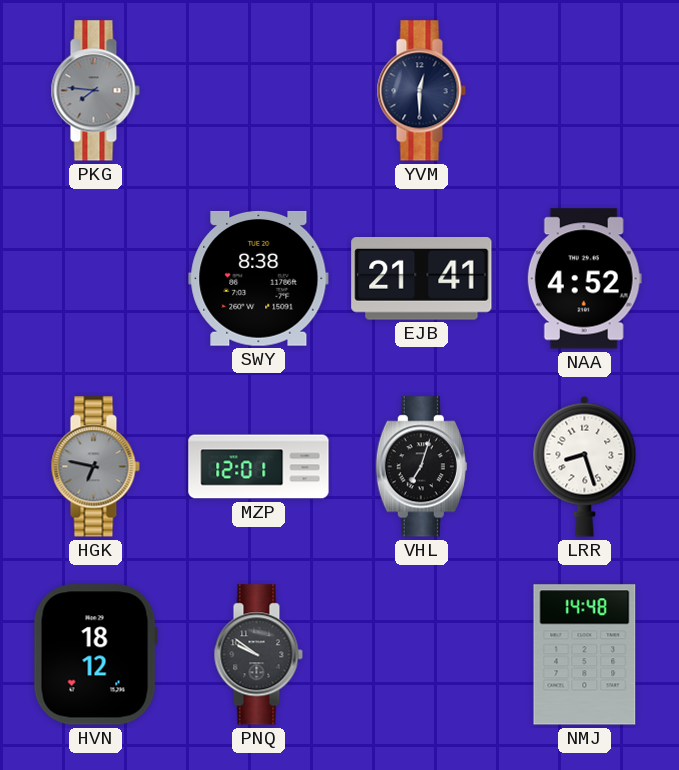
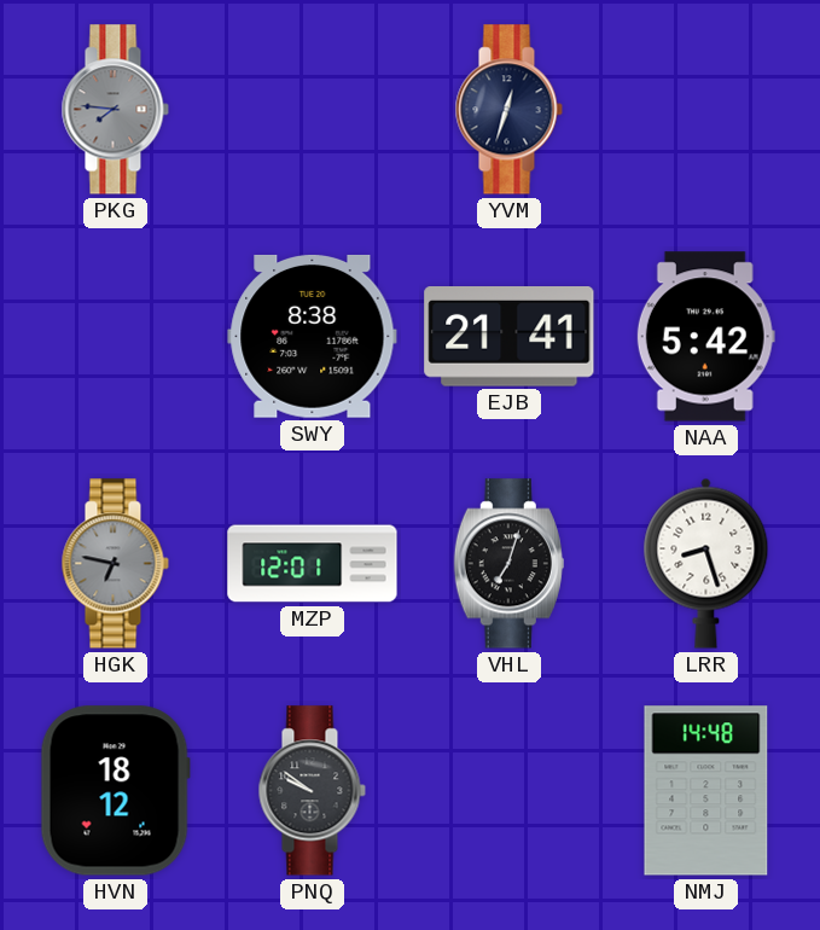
YVM: 12:30 -> 12:33 (508, 110)
NAA: 4:52 -> 5:42 (705, 337)
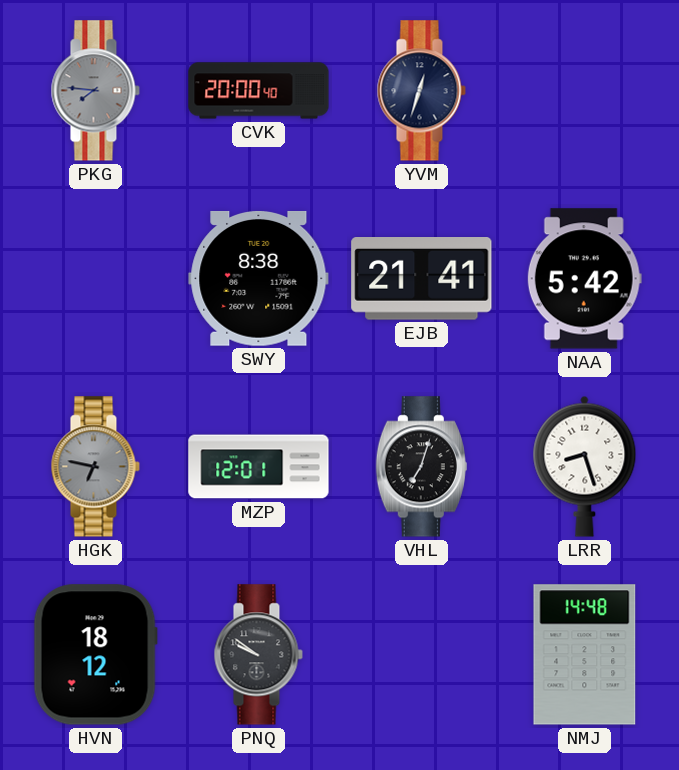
CVK: none -> 20:00 (259, 91)
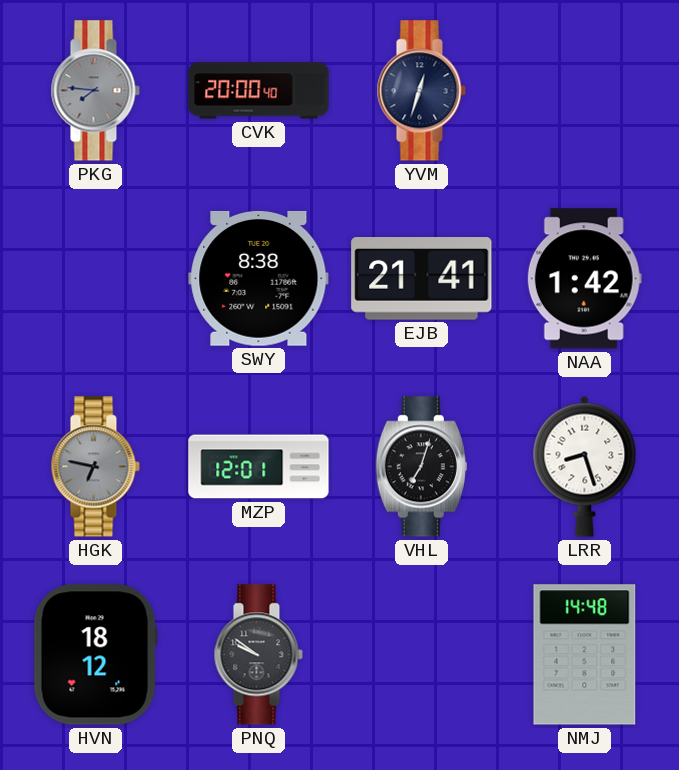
NAA: 5:42 -> 1:42 (584, 279)
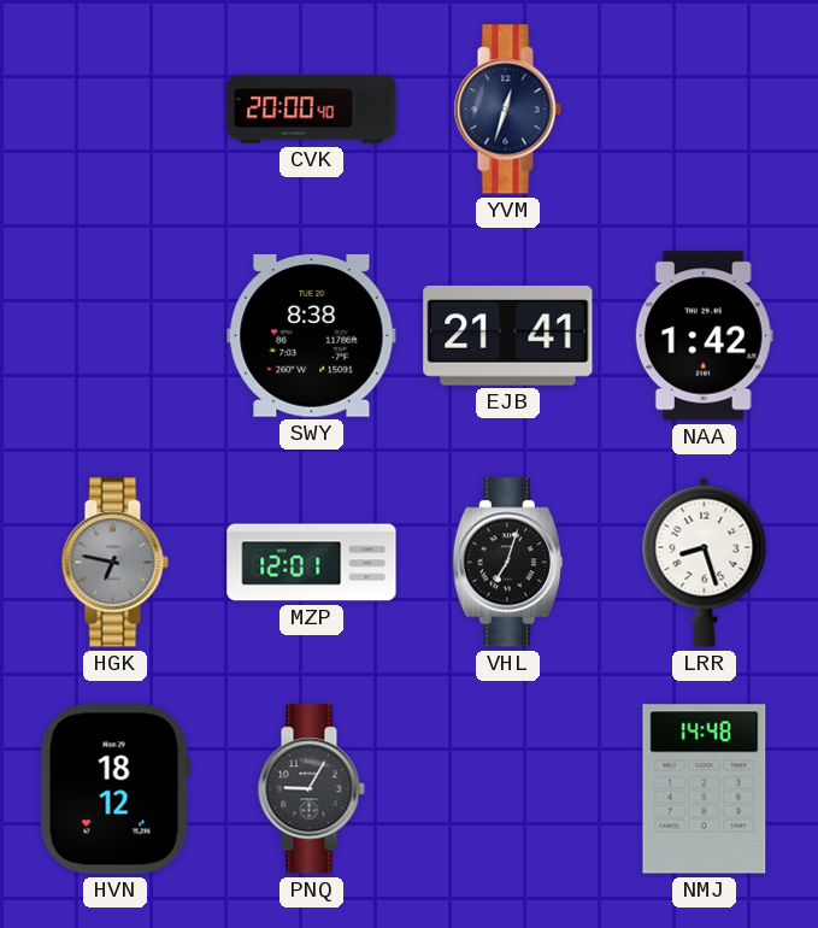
PKG: 7:46 -> none (95, 91)
PNQ: 9:51 -> 9:05 (311, 789)
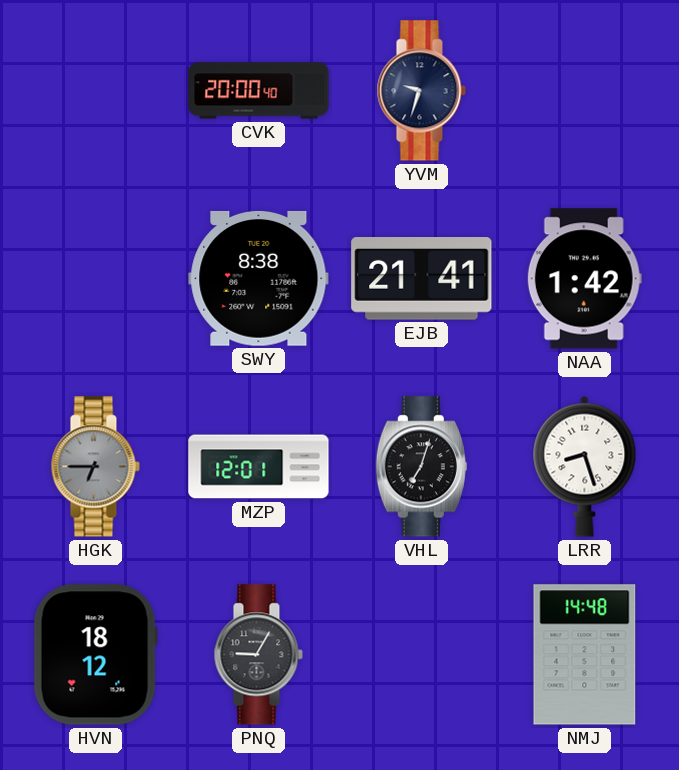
YVM: 12:33 -> 9:33 (421, 91)
HGK: 6:47 -> 6:45 (95, 467)
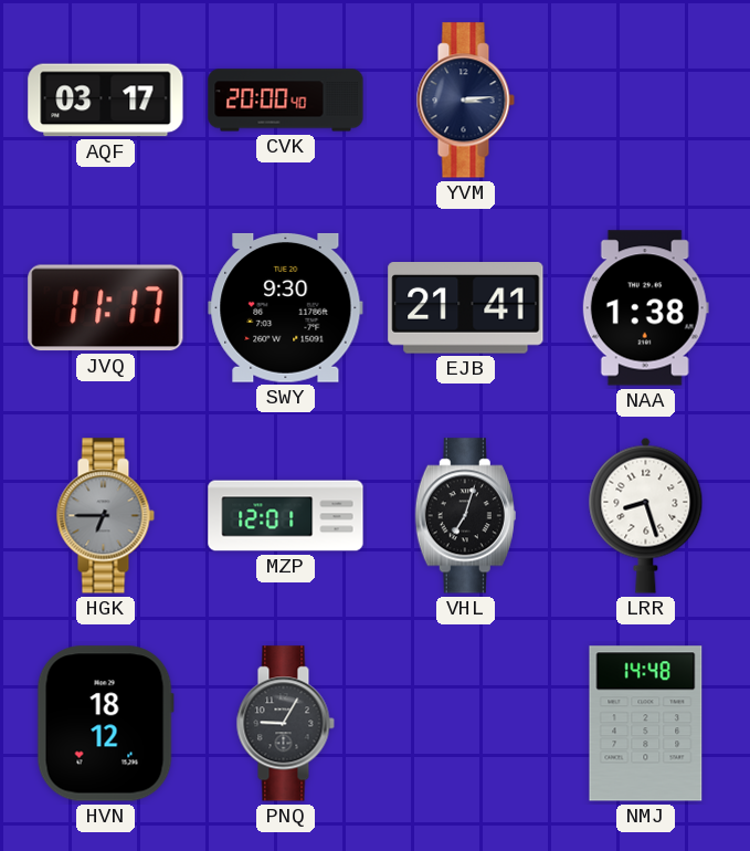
AQF: none -> 03:17 (106, 101)
YVM: 9:33 -> 3:14 (465, 101)
JVQ: none -> 11:17 (106, 308)
SWY: 8:38 -> 9:30 (286, 308)
NAA: 1:42 -> 1:38 (645, 308)
